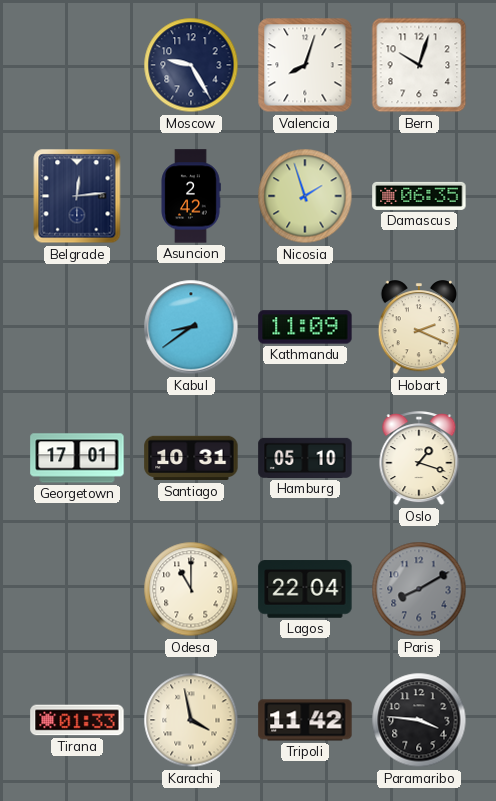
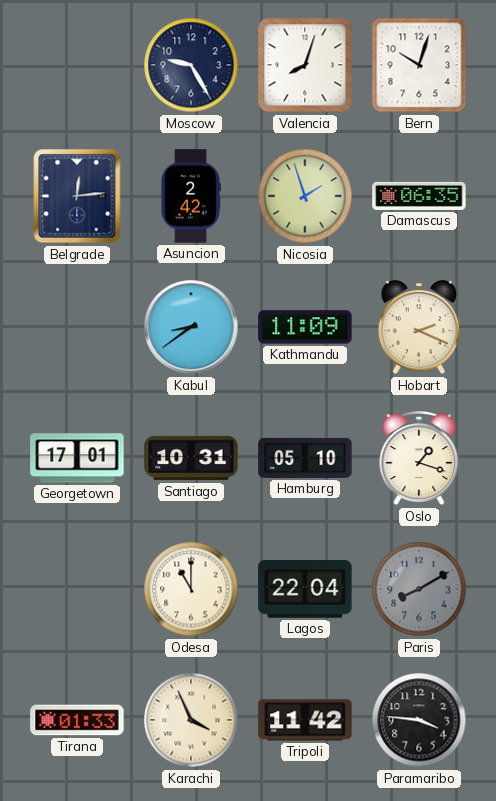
Karachi: 3:58 -> 3:56 (191, 720)
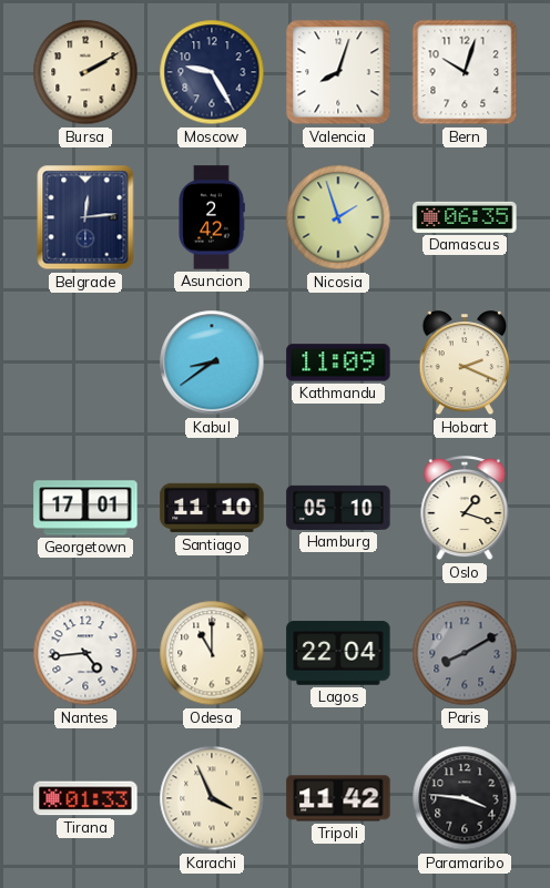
Bursa: none -> 2:10 (85, 72)
Santiago: 10:31 -> 11:10 (212, 508)
Nantes: none -> 4:44 (85, 653)
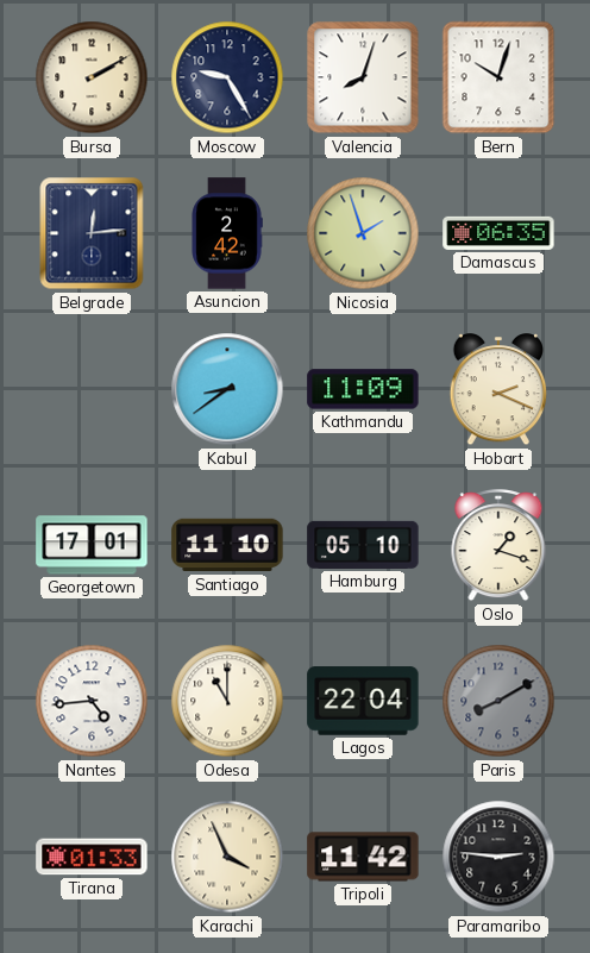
Paramaribo: 3:46 -> 2:46 (498, 857)
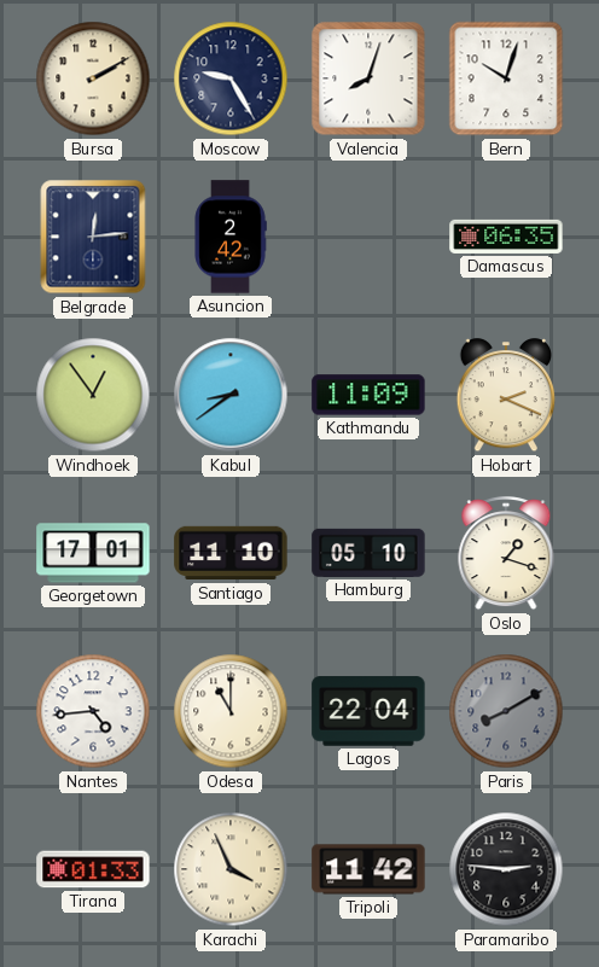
Nicosia: 1:57 -> none (363, 233)
Windhoek: none -> 12:54 (93, 395)
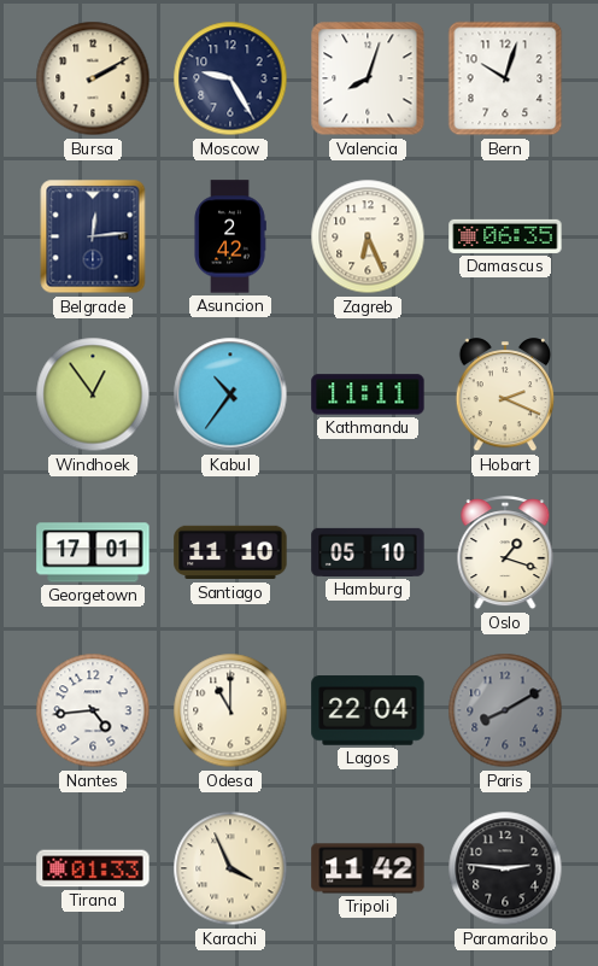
Zagreb: none -> 6:26 (368, 236)
Kabul: 8:39 -> 10:36 (230, 394)
Kathmandu: 11:09 -> 11:11 (368, 394)
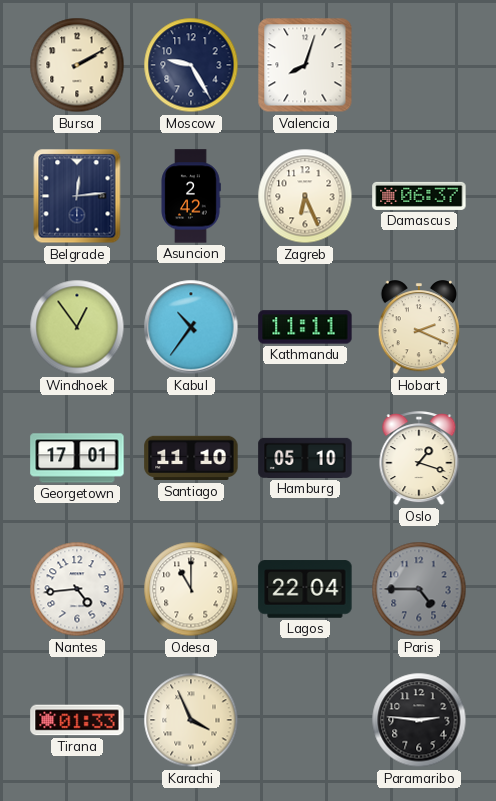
Bern: 10:03 -> none (505, 78)
Damascus: 06:35 -> 06:37 (419, 196)
Paris: 8:10 -> 4:45 (419, 589)
Tripoli: 11:42 -> none (368, 868)
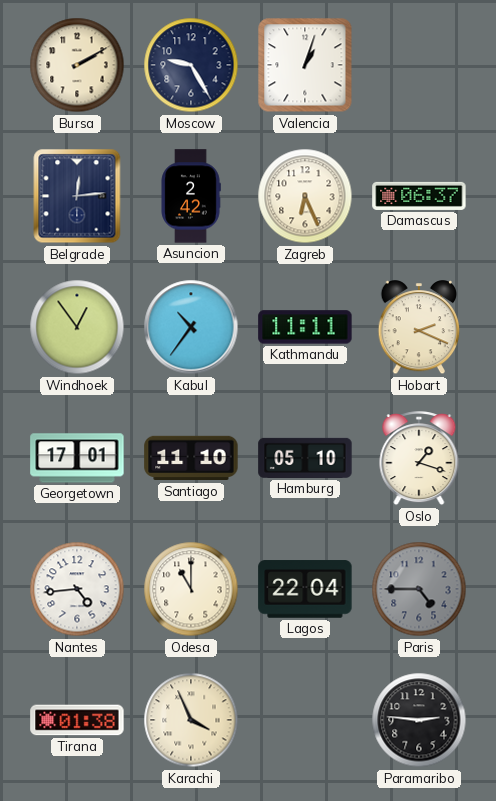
Valencia: 8:03 -> 1:03 (305, 65)
Tirana: 01:33 -> 01:38 (77, 720)
